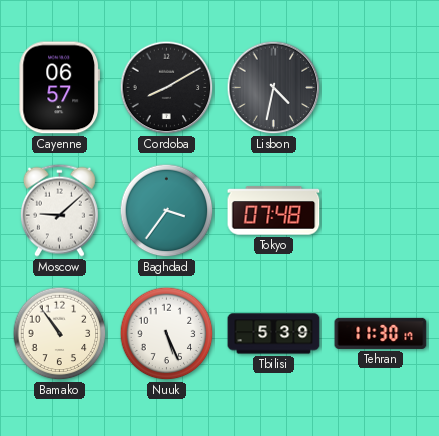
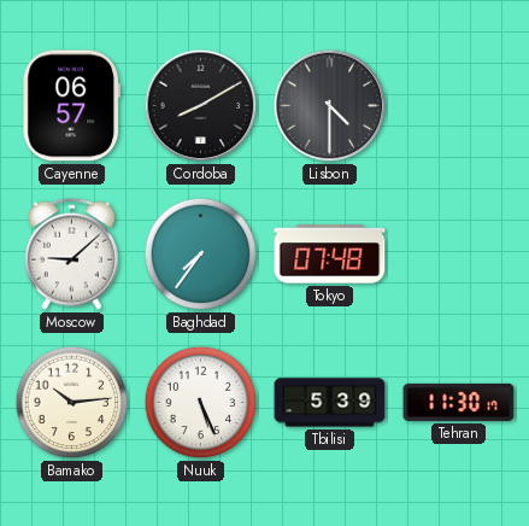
Lisbon: 4:32 -> 4:30 (330, 106)
Baghdad: 3:36 -> 7:36 (201, 255)
Bamako: 10:54 -> 10:14 (72, 403)
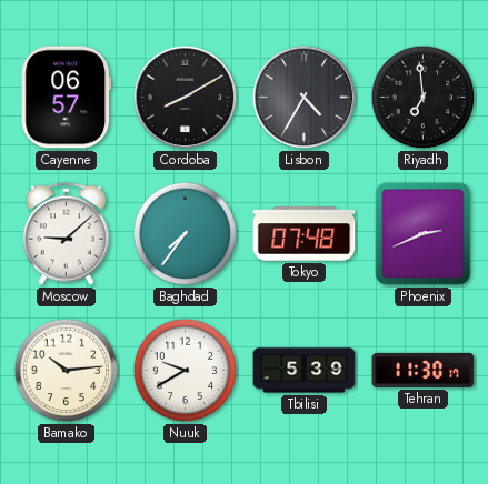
Lisbon: 4:30 -> 4:35 (305, 98)
Riyadh: none -> 6:59 (424, 98)
Phoenix: none -> 2:41 (424, 234)
Nuuk: 5:26 -> 9:40 (186, 371)
